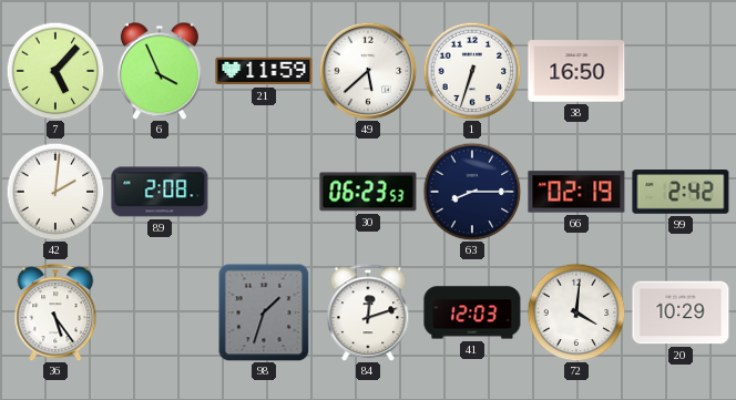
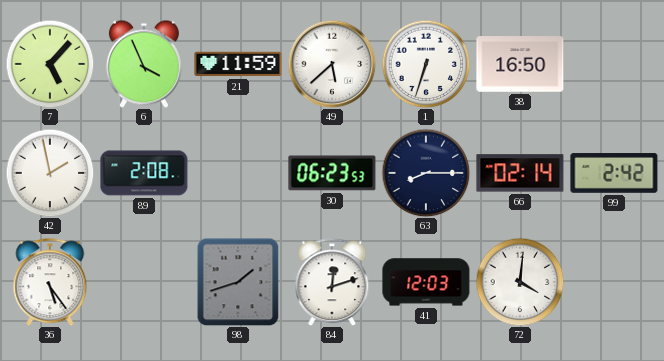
42: 2:01 -> 1:58 (50, 173)
66: 02:19 -> 02:14 (520, 173)
98: 1:33 -> 1:42 (238, 282)
20: 10:29 -> none (681, 312)
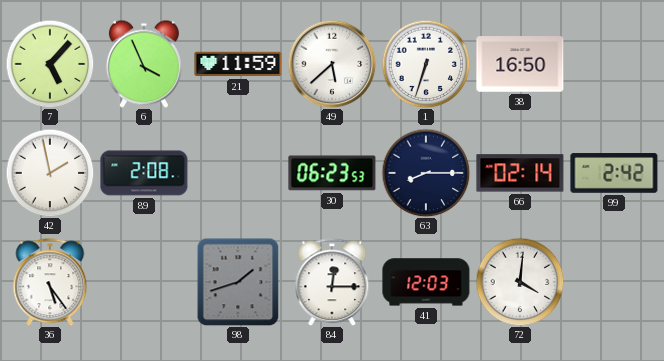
84: 12:12 -> 12:15 (332, 282)
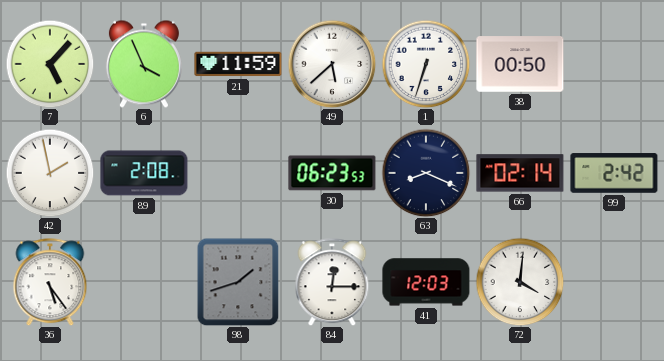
38: 16:50 -> 00:50 (520, 64)
63: 8:15 -> 8:19 (426, 173)
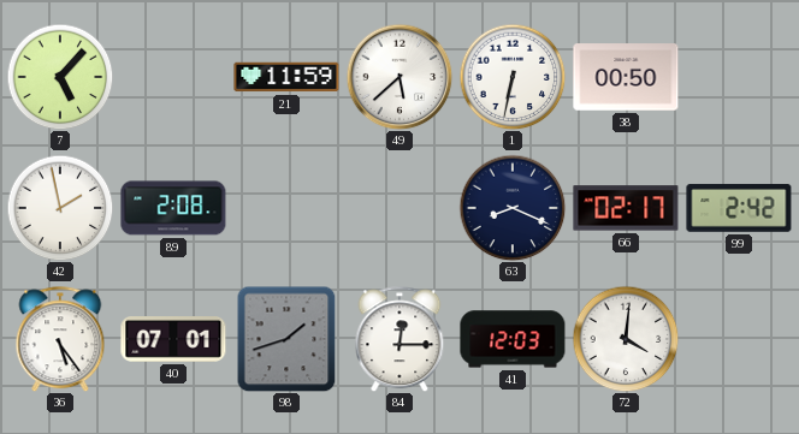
6: 3:56 -> none (144, 64)
1: 6:33 -> 6:32 (513, 77)
30: 06:23 -> none (332, 173)
66: 02:14 -> 02:17 (626, 208)
40: none -> 07:01 (173, 340)
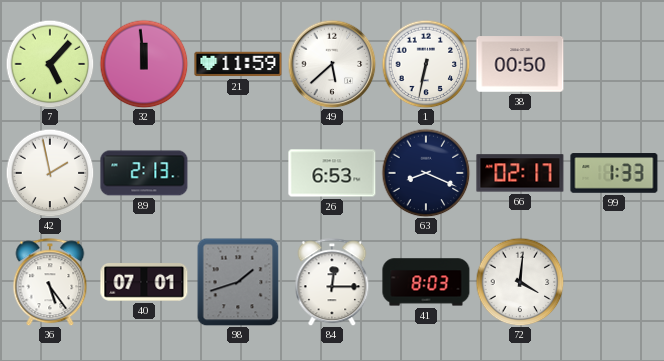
32: none -> 11:59 (144, 64)
89: 2:08 -> 2:13 (144, 173)
26: none -> 6:53 (332, 173)
99: 2:42 -> 1:33 (614, 173)
41: 12:03 -> 8:03 (426, 282)
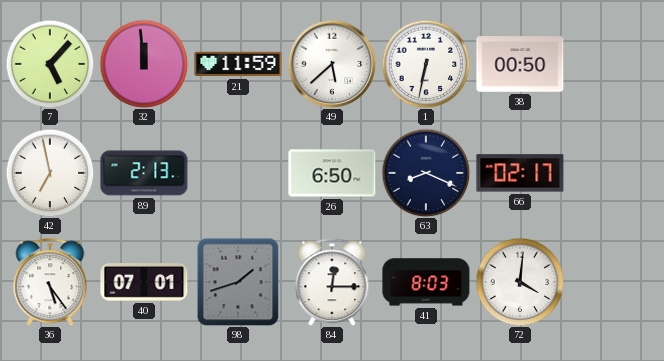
42: 1:58 -> 6:58 (50, 173)
26: 6:53 -> 6:50 (332, 173)
99: 1:33 -> none (614, 173)
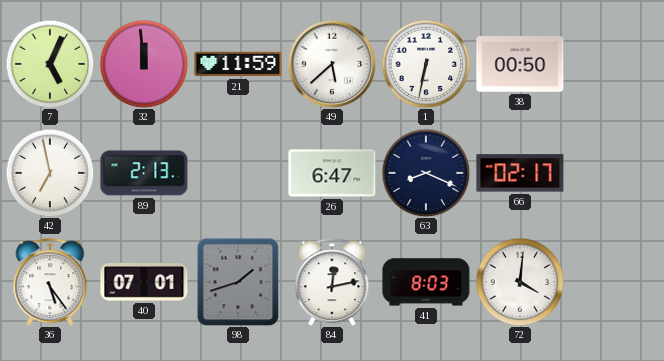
7: 5:07 -> 5:04 (50, 64)
26: 6:50 -> 6:47 (332, 173)
84: 12:15 -> 12:13 (332, 282)
